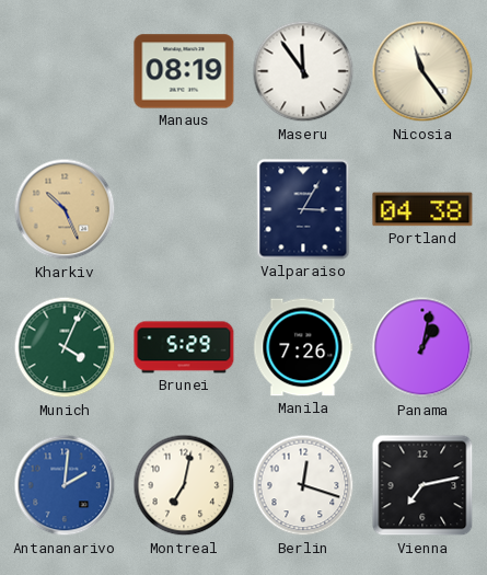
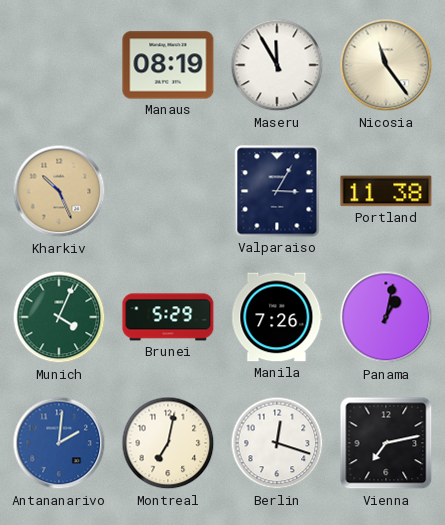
Maseru: 11:54 -> 11:55 (277, 65)
Portland: 04:38 -> 11:38 (386, 191)
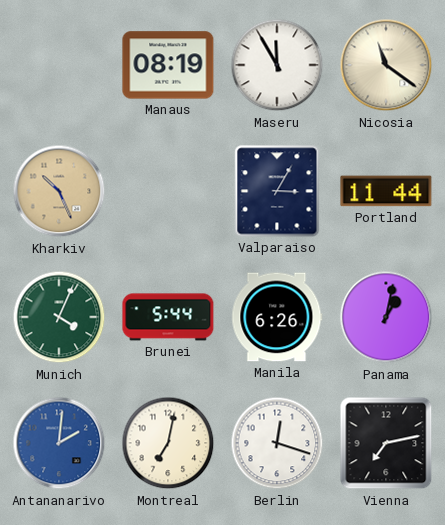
Nicosia: 11:24 -> 11:21 (386, 65)
Portland: 11:38 -> 11:44 (386, 191)
Brunei: 5:29 -> 5:44 (168, 317)
Manila: 7:26 -> 6:26 (277, 317)
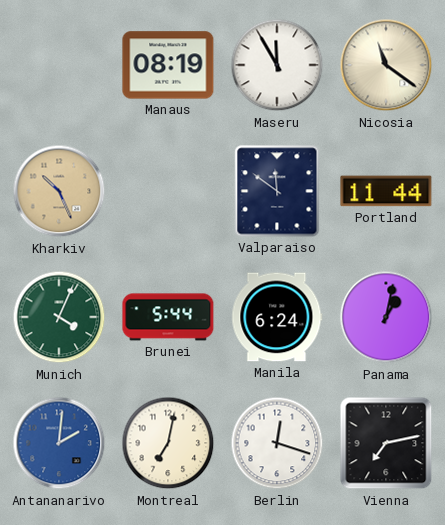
Valparaiso: 3:05 -> 11:51 (277, 191)
Manila: 6:26 -> 6:24 (277, 317)
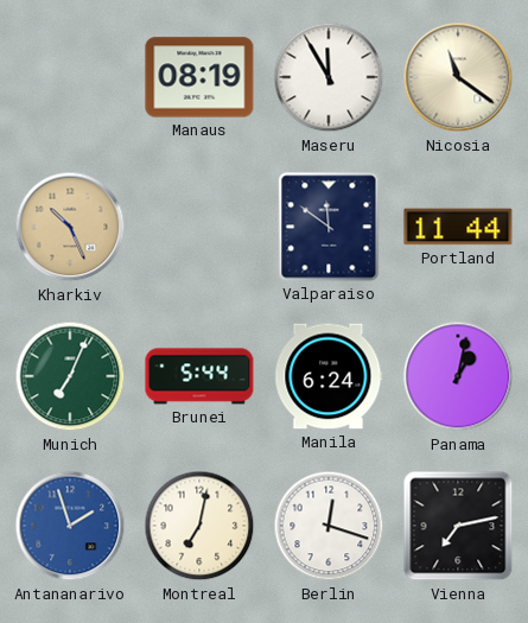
Munich: 4:04 -> 7:04 (70, 376)
Antananarivo: 2:01 -> 1:57 (70, 526)
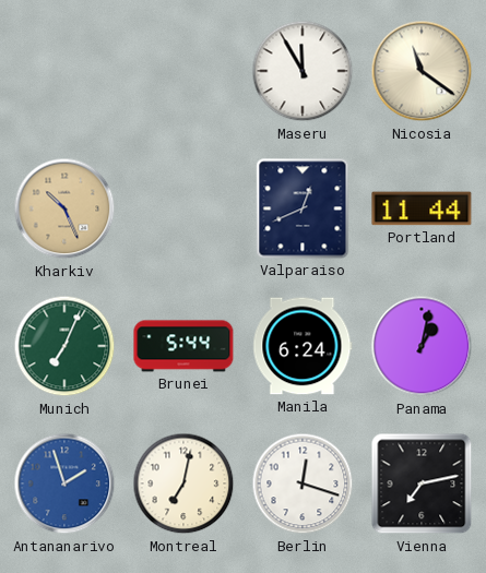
Manaus: 08:19 -> none (199, 77)
Valparaiso: 11:51 -> 12:41 (303, 208)
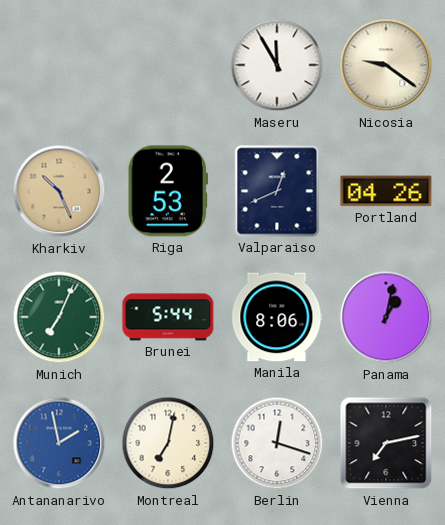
Nicosia: 11:21 -> 9:21 (386, 65)
Riga: none -> 2:53 (168, 191)
Portland: 11:44 -> 04:26 (386, 191)
Manila: 6:24 -> 8:06 (277, 317)
Antananarivo: 1:57 -> 1:58 (59, 443)
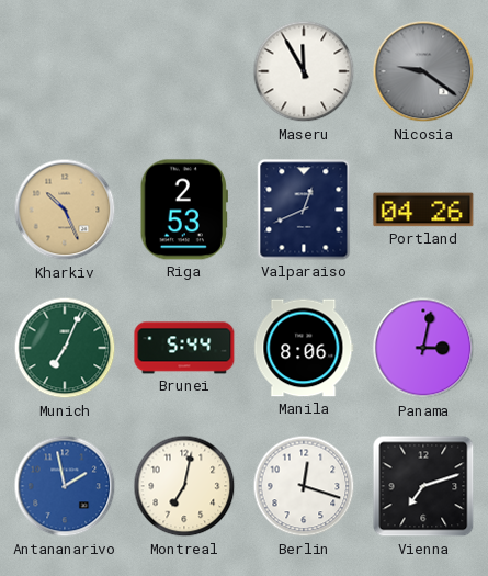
Nicosia dial: cream -> grey (423, 71)
Panama: 1:02 -> 3:02 (423, 348)
Vienna: 7:13 -> 7:12 (423, 486)
